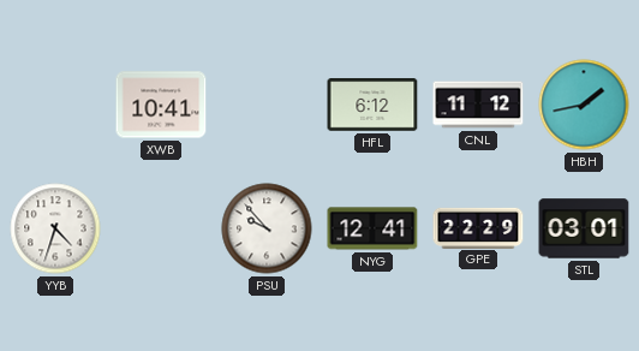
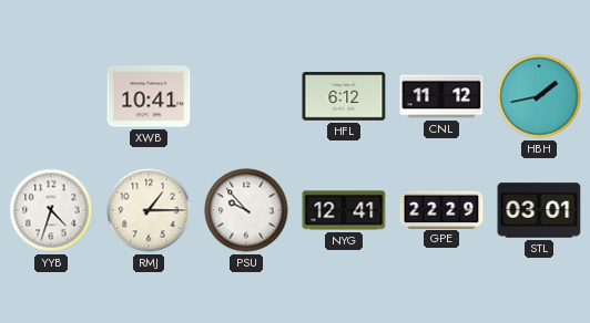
RMJ: none -> 1:15 (149, 210)
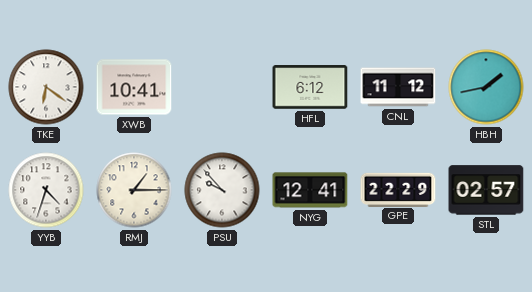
TKE: none -> 6:21 (46, 87)
STL: 03:01 -> 02:57 (486, 190)
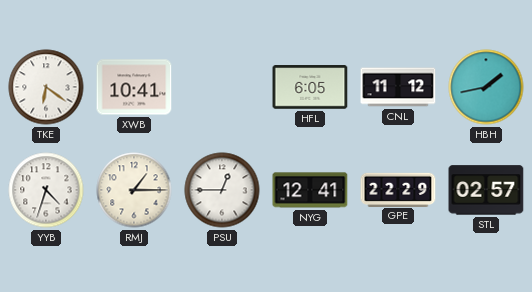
HFL: 6:12 -> 6:05 (310, 87)
PSU: 9:53 -> 12:45 (222, 190)
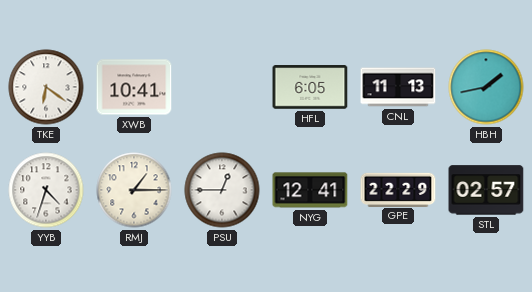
CNL: 11:12 -> 11:13 (398, 87)
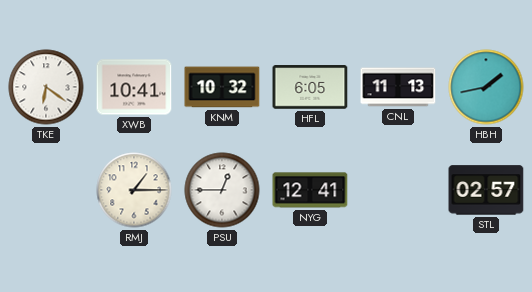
KNM: none -> 10:32 (222, 87)
YYB: 4:33 -> none (46, 190)
GPE: 22:29 -> none (398, 189)
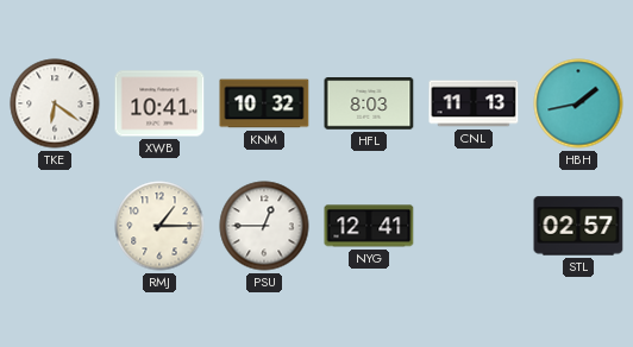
HFL: 6:05 -> 8:03 (369, 103)
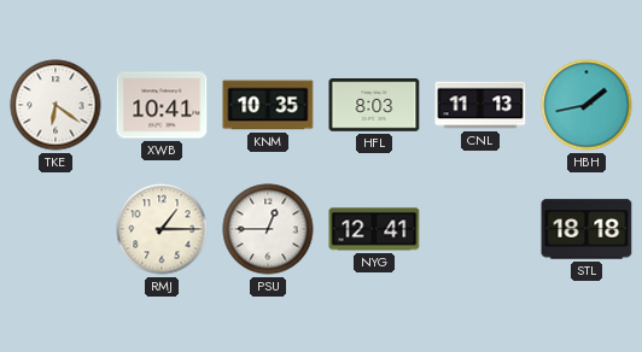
KNM: 10:32 -> 10:35 (268, 105)
STL: 02:57 -> 18:18 (586, 229)
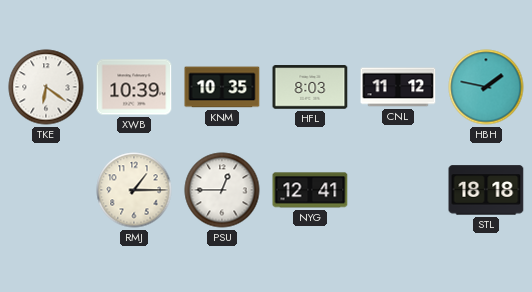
XWB: 10:41 -> 10:39 (134, 87)
CNL: 11:13 -> 11:12 (398, 87)
HBH: 1:43 -> 1:47 (486, 87)
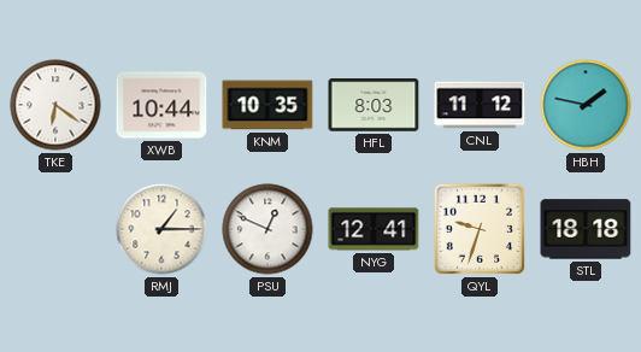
XWB: 10:39 -> 10:44 (161, 105)
PSU: 12:45 -> 12:49 (267, 229)
QYL: none -> 9:33 (480, 229)
